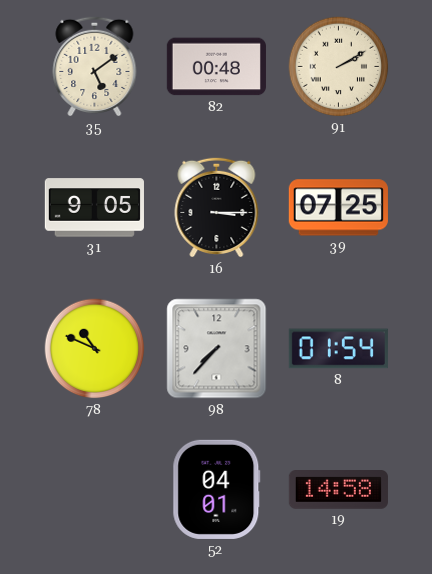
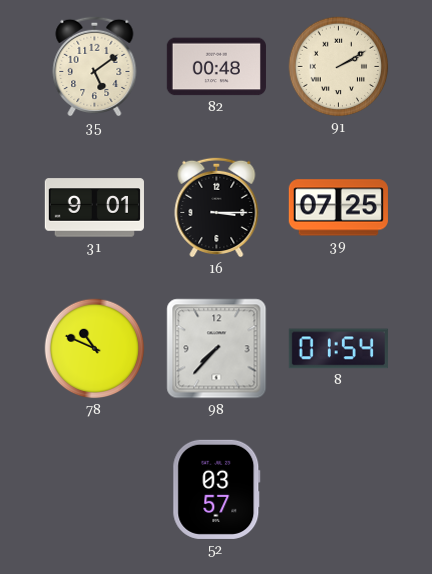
31: 9:05 -> 9:01 (94, 208)
52: 04:01 -> 03:57 (217, 489)
19: 14:58 -> none (338, 490)
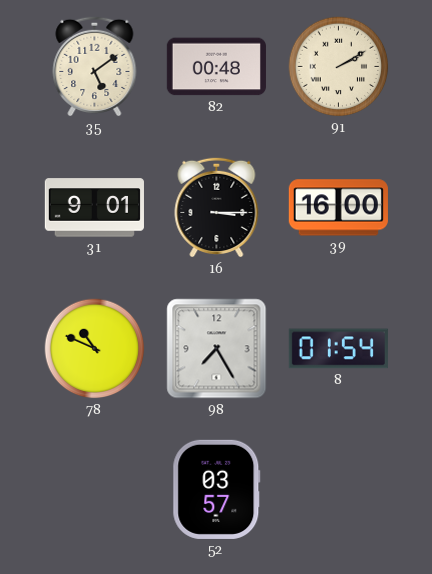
39: 07:25 -> 16:00 (338, 208)
98: 7:37 -> 7:25 (217, 349)
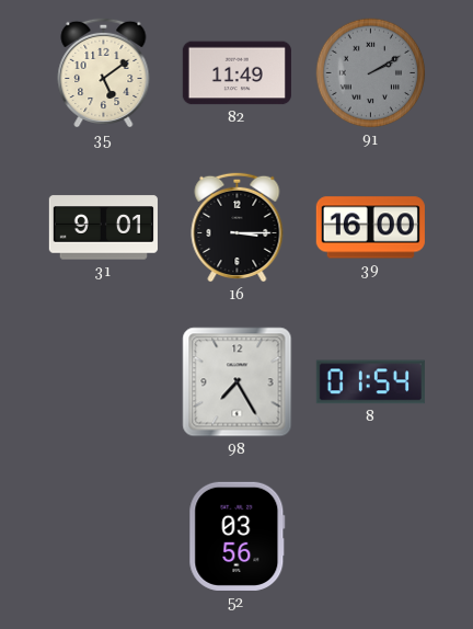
82: 00:48 -> 11:49 (236, 73)
91 dial: cream -> grey (371, 73)
78: 10:49 -> none (95, 349)
52: 03:57 -> 03:56 (238, 536)
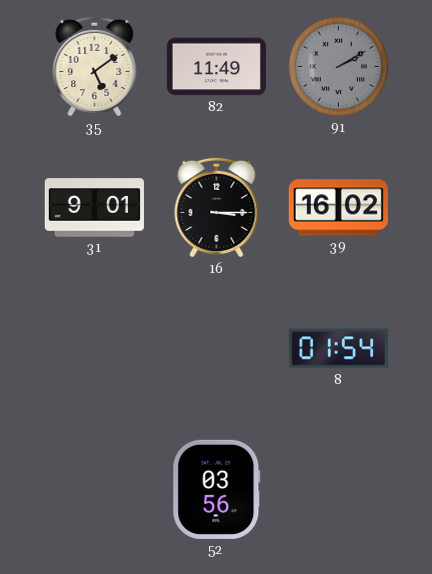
39: 16:00 -> 16:02 (338, 208)
98: 7:25 -> none (238, 382)
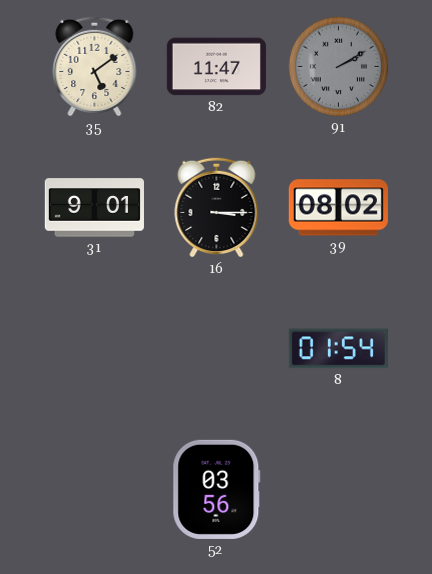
82: 11:49 -> 11:47 (216, 67)
39: 16:02 -> 08:02 (338, 208)
